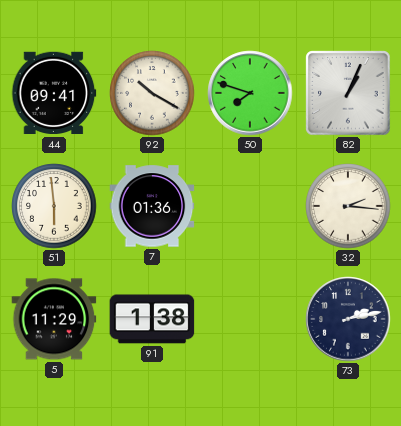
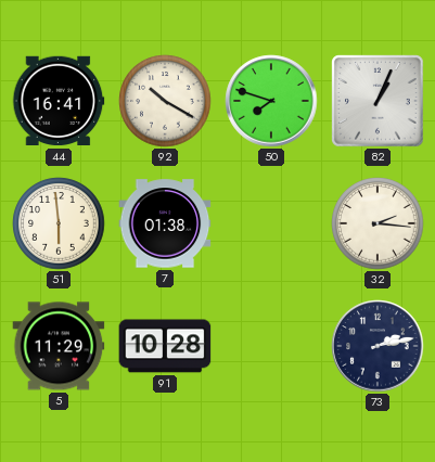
44: 09:41 -> 16:41 (59, 101)
7: 01:36 -> 01:38 (165, 223)
91: 1:38 -> 10:28 (165, 346)
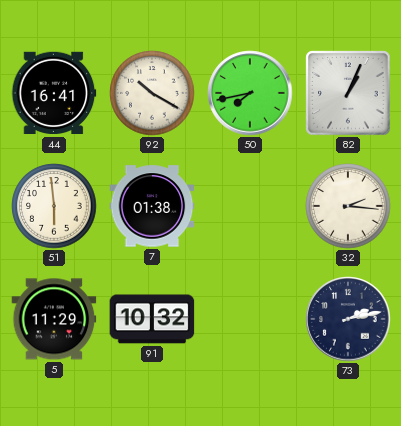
50: 7:48 -> 7:43 (250, 93)
91: 10:28 -> 10:32 (152, 319)
